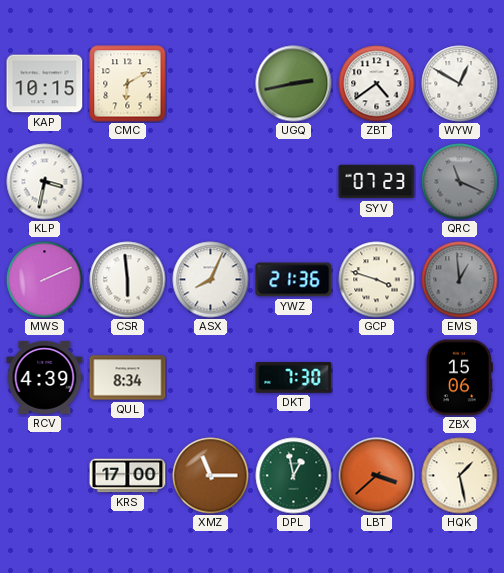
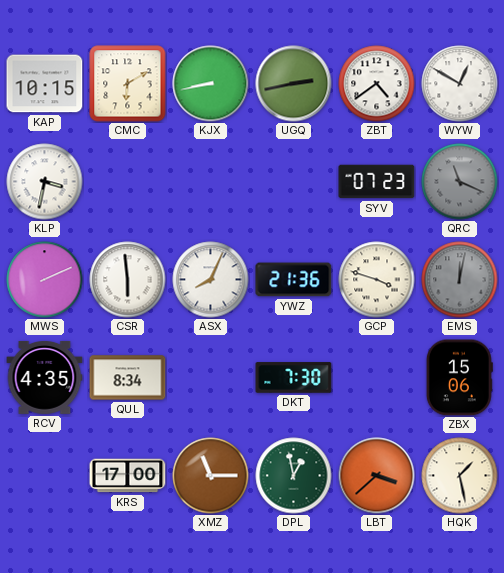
KJX: none -> 8:43 (211, 84)
EMS: 12:59 -> 12:02 (460, 280)
RCV: 4:39 -> 4:35 (45, 377)
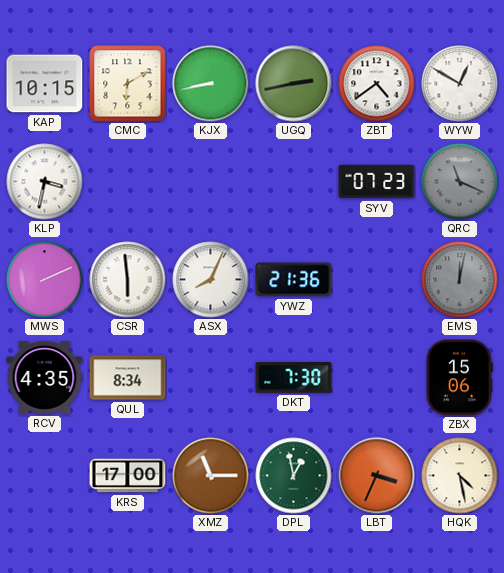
GCP: 3:48 -> none (377, 280)
LBT: 3:38 -> 3:34 (377, 476)
HQK: 1:28 -> 4:28 (460, 476)
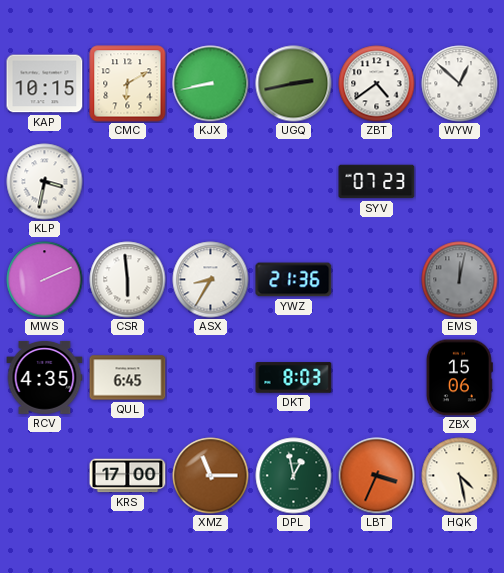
WYW: 12:50 -> 12:52 (460, 84)
QRC: 11:19 -> none (460, 182)
ASX: 8:04 -> 8:35 (211, 280)
QUL: 8:34 -> 6:45 (128, 378)
DKT: 7:30 -> 8:03 (294, 378)
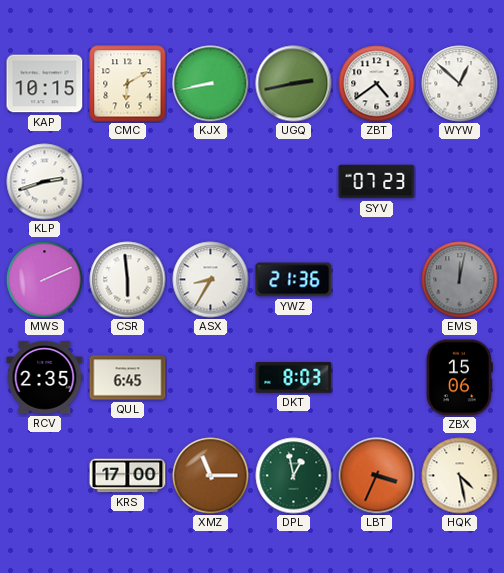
KLP: 3:32 -> 2:42 (45, 182)
RCV: 4:35 -> 2:35 (45, 377)
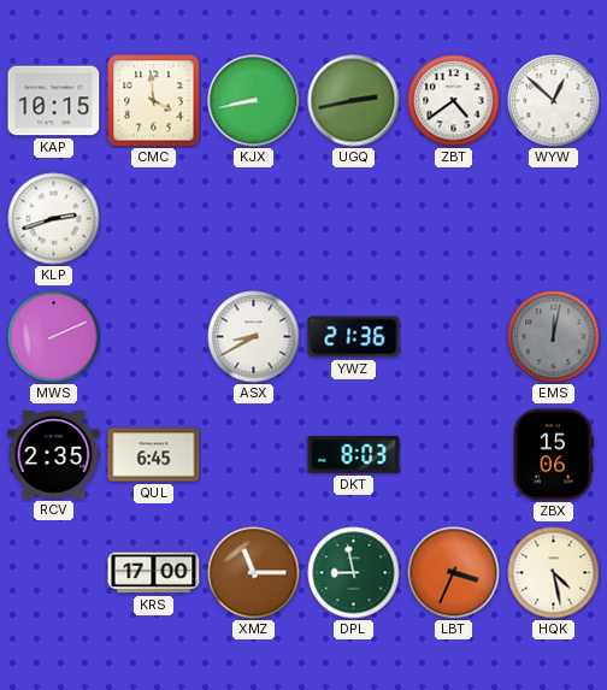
CMC: 6:10 -> 3:59 (154, 101)
SYV: 07:23 -> none (377, 182)
CSR: 5:59 -> none (128, 280)
ASX: 8:35 -> 8:40 (254, 337)
DPL: 12:58 -> 8:58 (354, 573)
